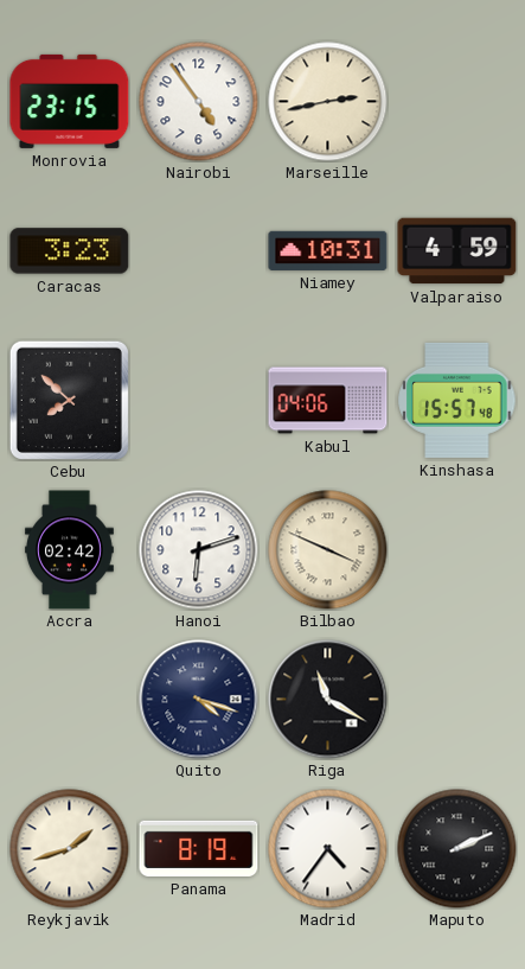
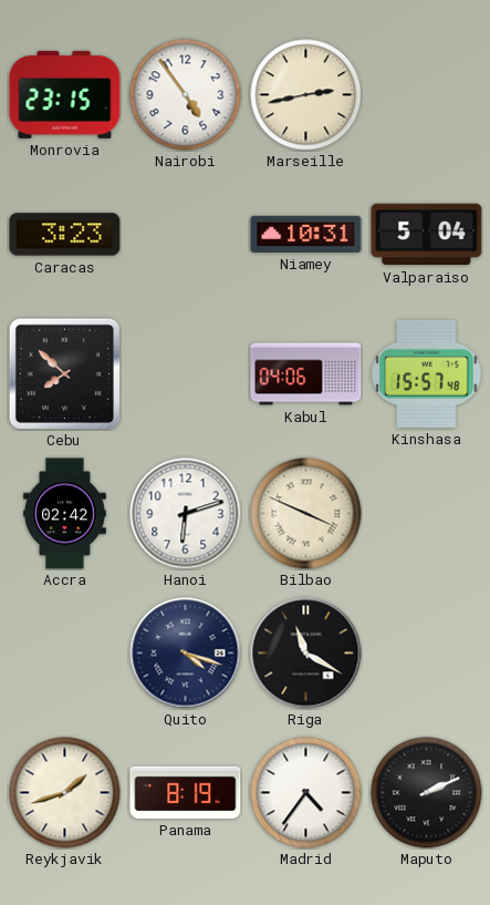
Valparaiso: 4:59 -> 5:04 (427, 235)
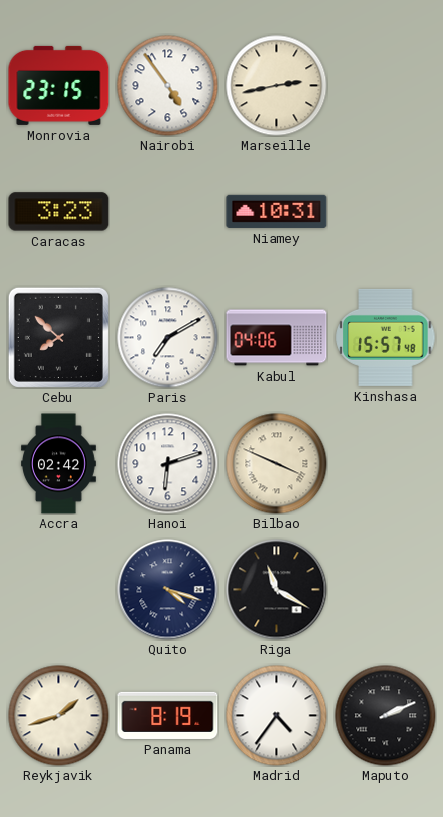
Valparaiso: 5:04 -> none (427, 235)
Paris: none -> 7:10 (168, 338)
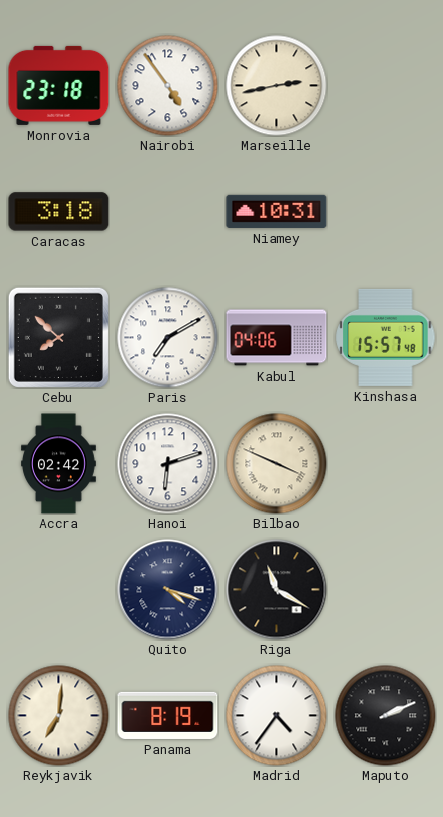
Monrovia: 23:15 -> 23:18 (59, 85)
Caracas: 3:23 -> 3:18 (59, 212)
Reykjavik: 1:42 -> 7:01 (59, 716)
